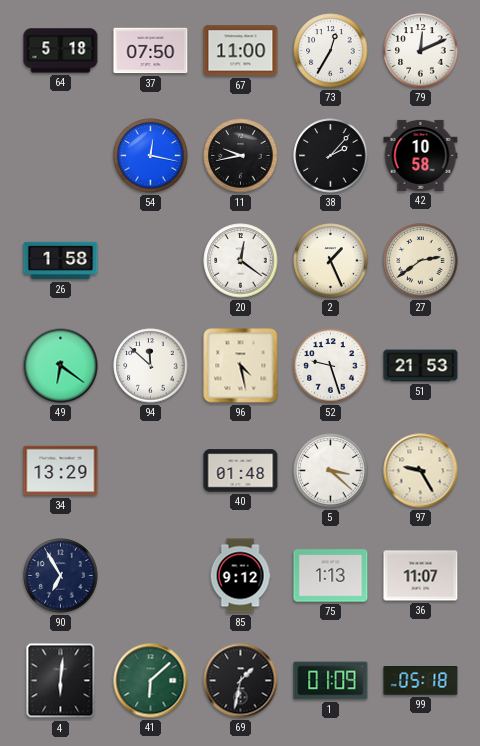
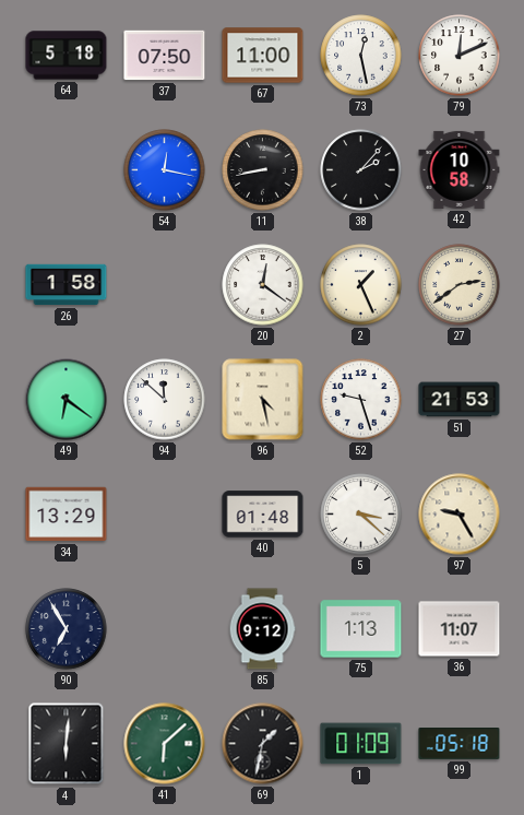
73: 12:35 -> 12:28 (361, 56)
11: 9:43 -> 8:43 (263, 170)
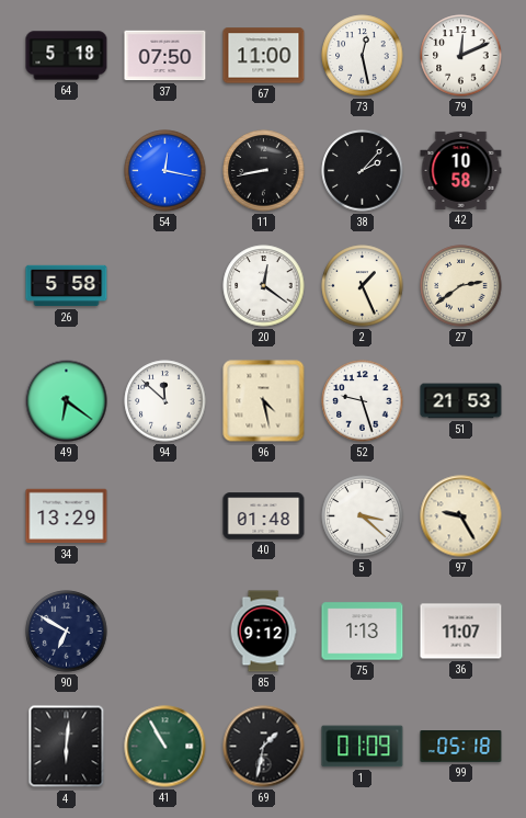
26: 1:58 -> 5:58 (67, 286)
90: 6:55 -> 6:50 (67, 632)
41: 6:08 -> 10:55 (165, 747)
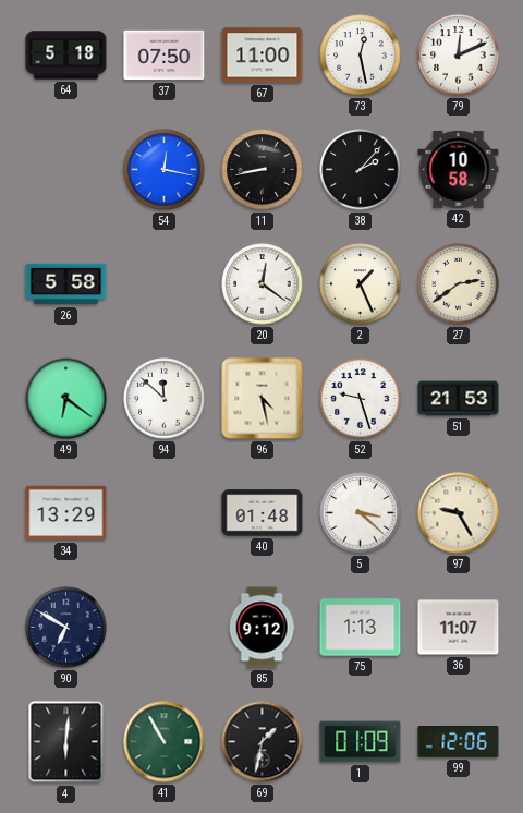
99: 05:18 -> 12:06 (459, 742)
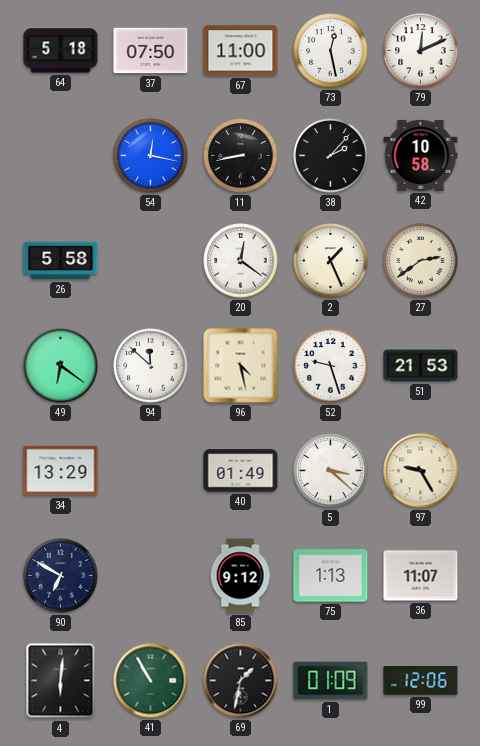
40: 01:48 -> 01:49 (241, 471)
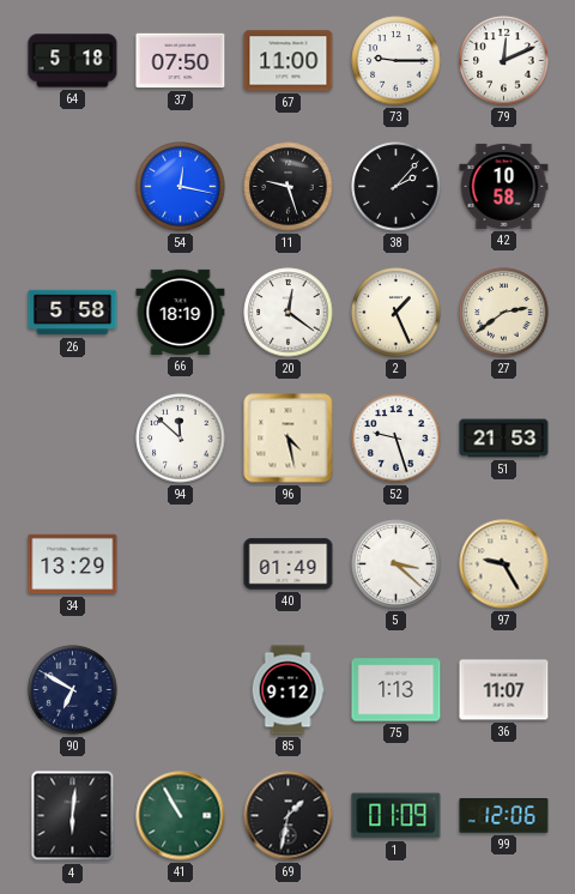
73: 12:28 -> 9:15 (397, 61)
11: 8:43 -> 9:27 (289, 187)
66: none -> 18:19 (181, 312)
49: 6:21 -> none (61, 366)
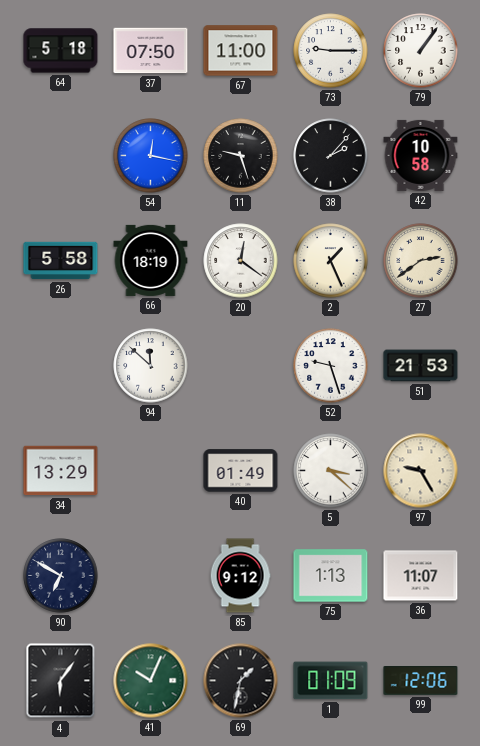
79: 12:11 -> 1:06 (421, 51)
96: 4:28 -> none (289, 439)
4: 6:01 -> 6:06 (61, 681)
41: 10:55 -> 10:04 (151, 681)
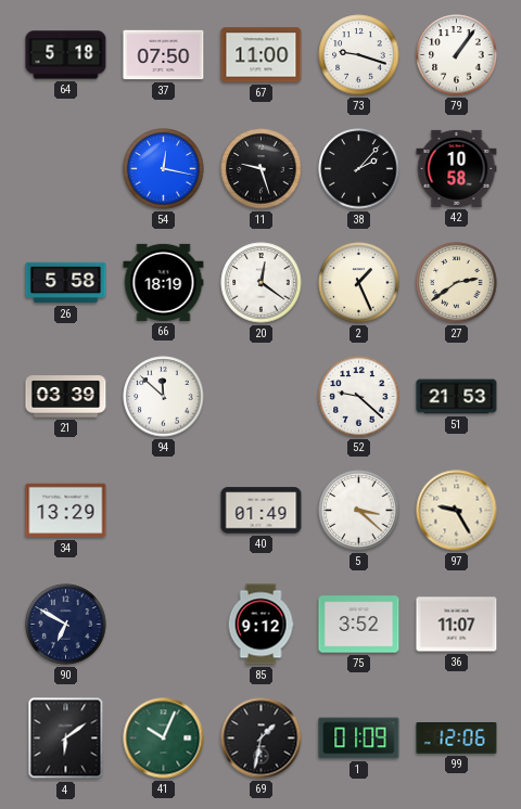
73: 9:15 -> 9:18 (359, 55)
21: none -> 03:39 (66, 397)
52: 9:27 -> 9:22 (359, 397)
75: 1:13 -> 3:52 (359, 625)
4: 6:06 -> 6:09 (66, 739)
